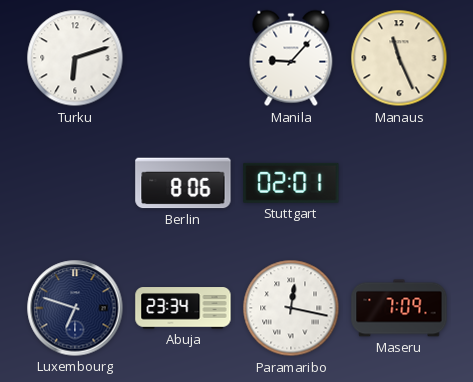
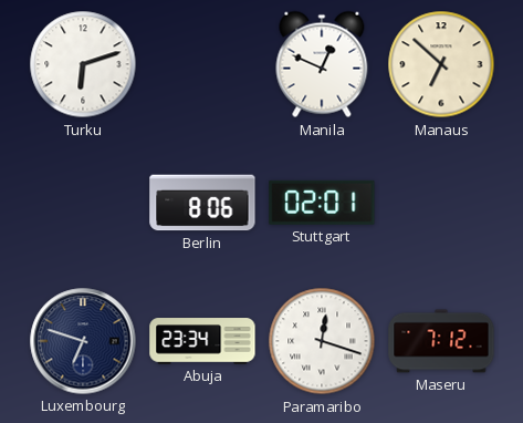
Manila: 9:07 -> 12:49 (322, 64)
Manaus: 11:26 -> 6:52 (441, 64)
Paramaribo: 12:17 -> 12:18 (322, 341)
Maseru: 7:09 -> 7:12 (441, 341)
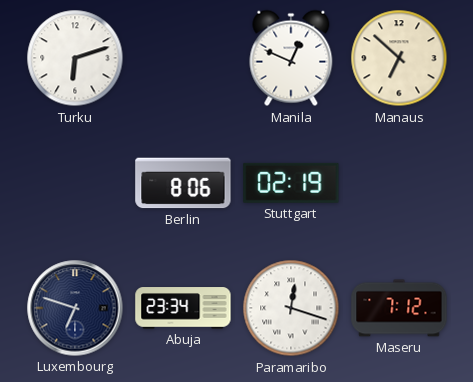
Stuttgart: 02:01 -> 02:19 (291, 183)
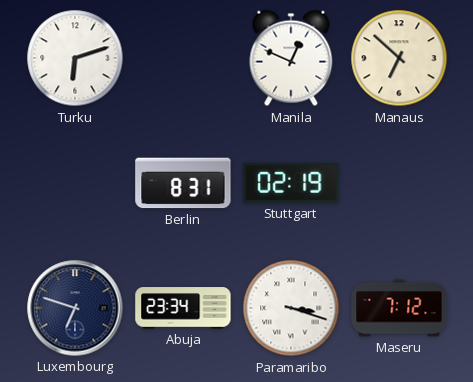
Berlin: 8:06 -> 8:31 (183, 183)
Paramaribo: 12:18 -> 3:18 (291, 308)
